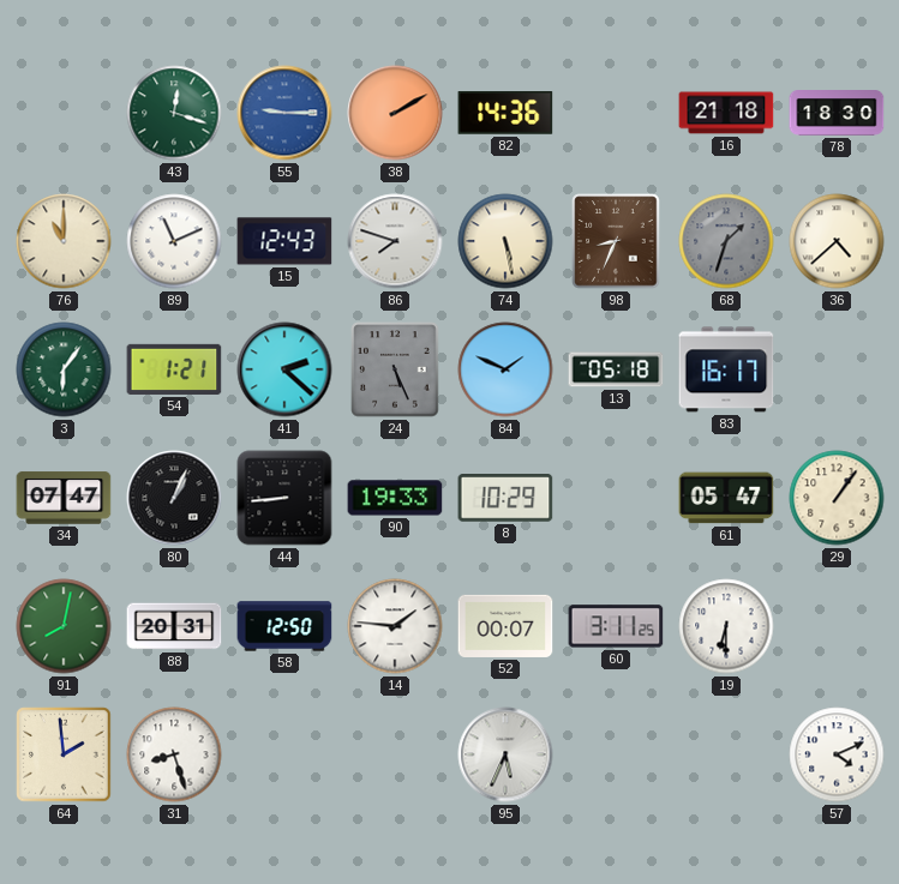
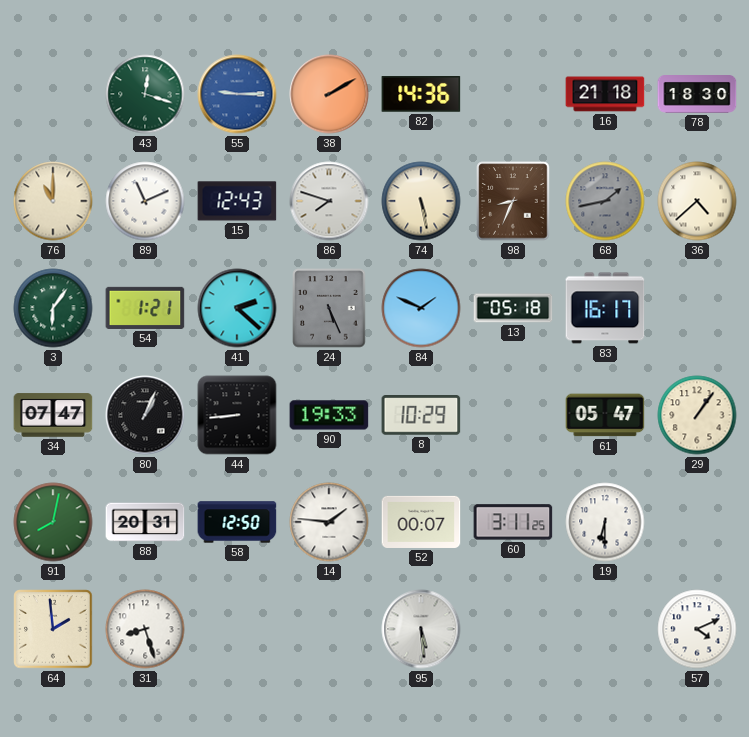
68: 1:33 -> 1:43 (605, 201)
95: 5:34 -> 5:29 (421, 629)
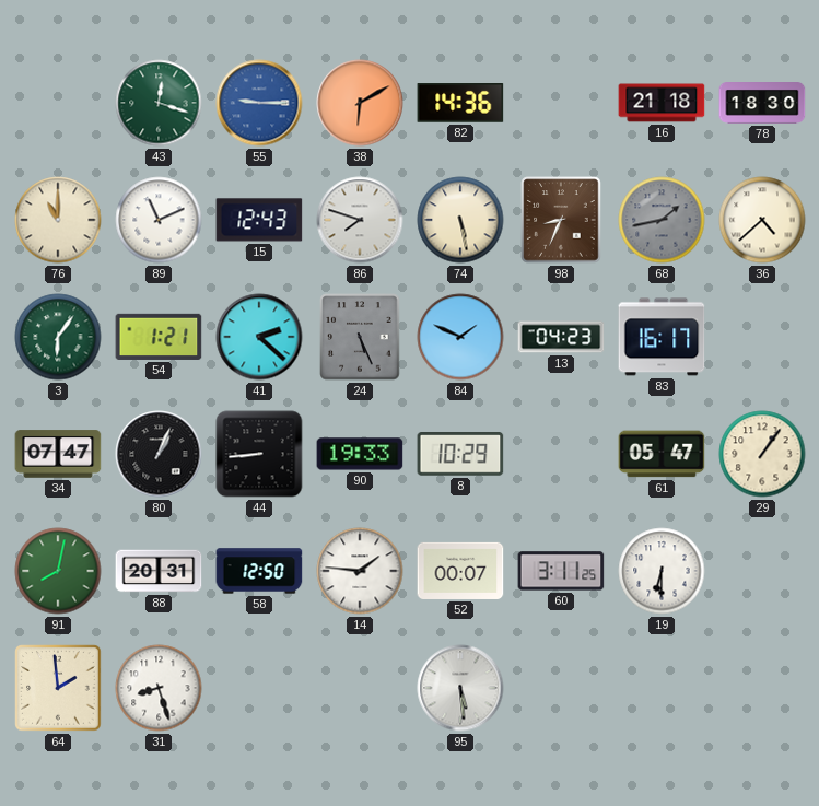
38: 2:10 -> 6:10 (360, 103)
13: 05:18 -> 04:23 (561, 337)
57: 4:11 -> none (697, 629)
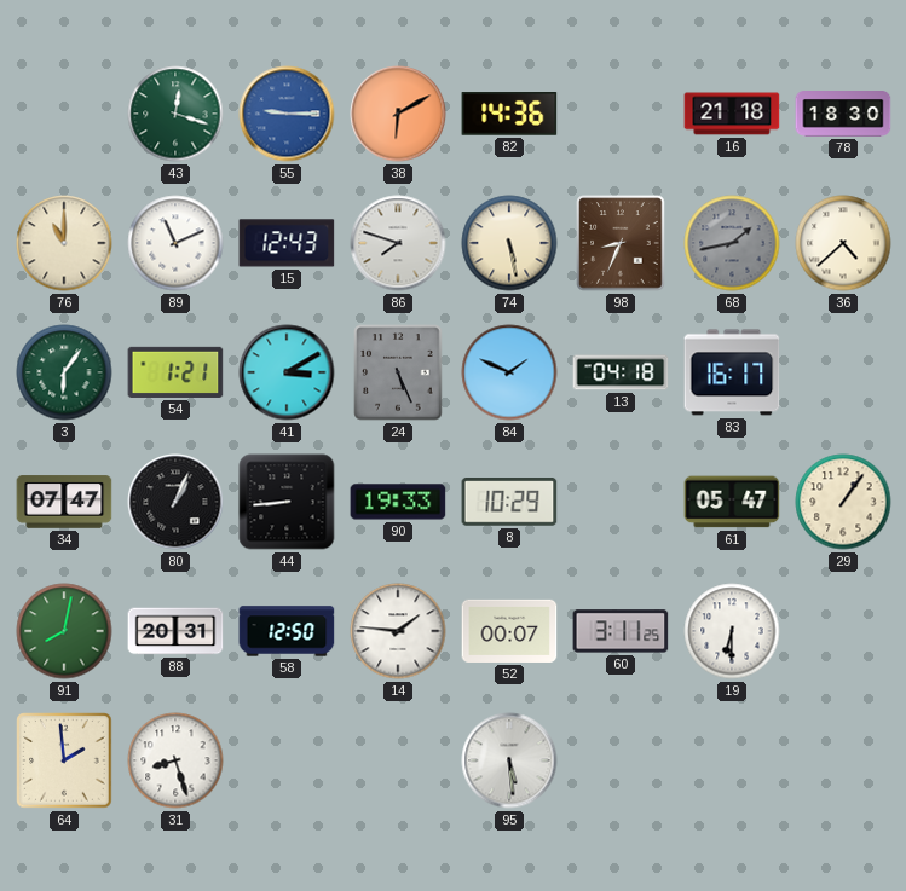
41: 2:22 -> 3:10 (287, 372)
13: 04:23 -> 04:18 (621, 372)
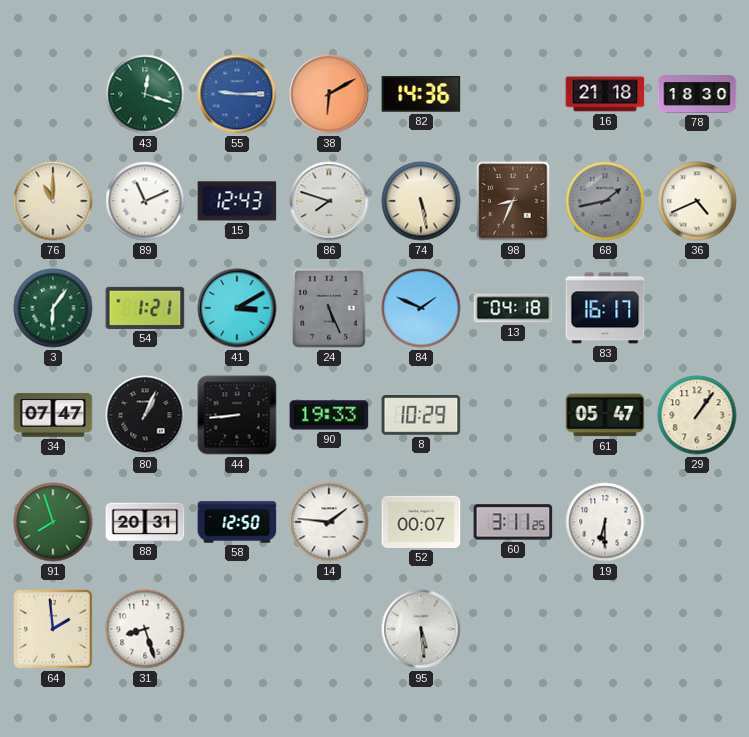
36: 4:38 -> 4:41 (697, 201)
91: 8:02 -> 7:57 (53, 522)
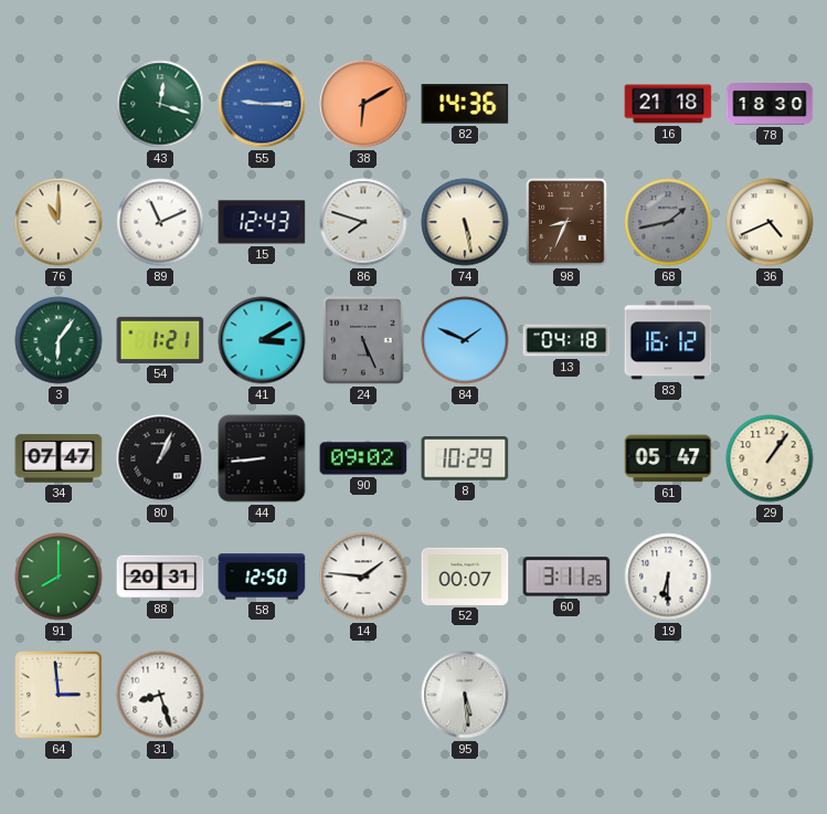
83: 16:17 -> 16:12 (668, 340)
90: 19:33 -> 09:02 (363, 458)
91: 7:57 -> 8:00 (59, 577)
64: 1:59 -> 2:59 (59, 695)
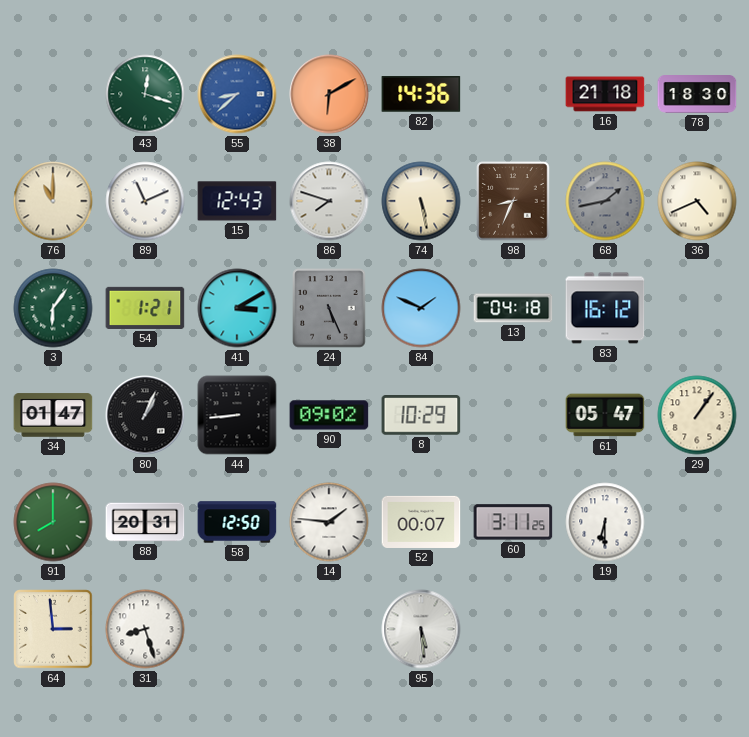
55: 9:15 -> 8:38 (237, 94)
34: 07:47 -> 01:47 (53, 415)
